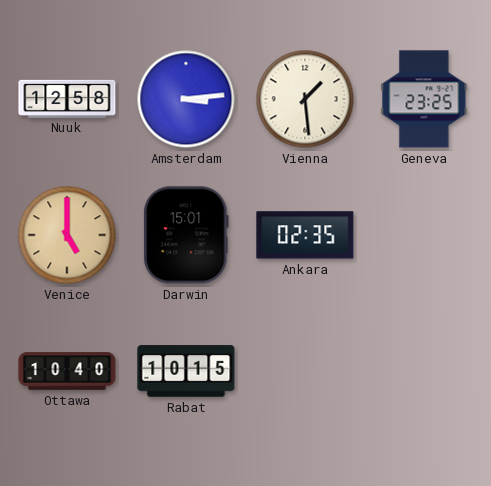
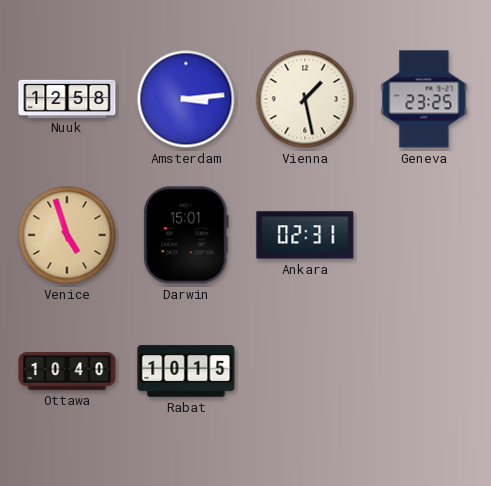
Vienna: 1:29 -> 1:28 (305, 99)
Venice: 5:00 -> 4:57 (67, 235)
Ankara: 02:35 -> 02:31 (305, 235)
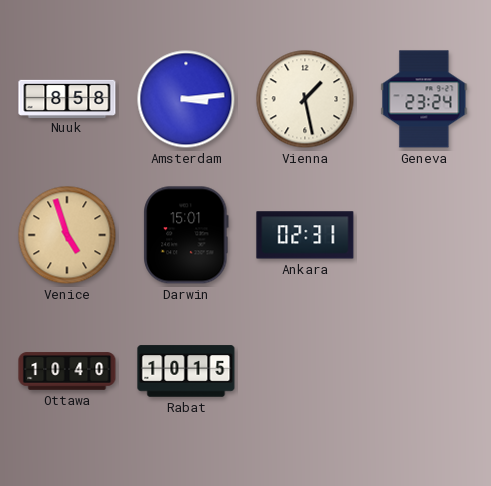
Nuuk: 12:58 -> 8:58 (67, 98)
Geneva: 23:25 -> 23:24 (424, 99)
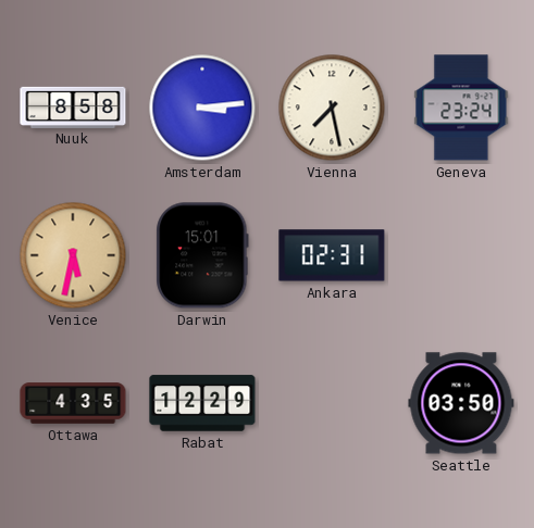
Vienna: 1:28 -> 7:28 (332, 108)
Venice: 4:57 -> 5:32 (73, 255)
Ottawa: 10:40 -> 4:35 (73, 403)
Rabat: 10:15 -> 12:29 (202, 403)
Seattle: none -> 03:50 (461, 403)
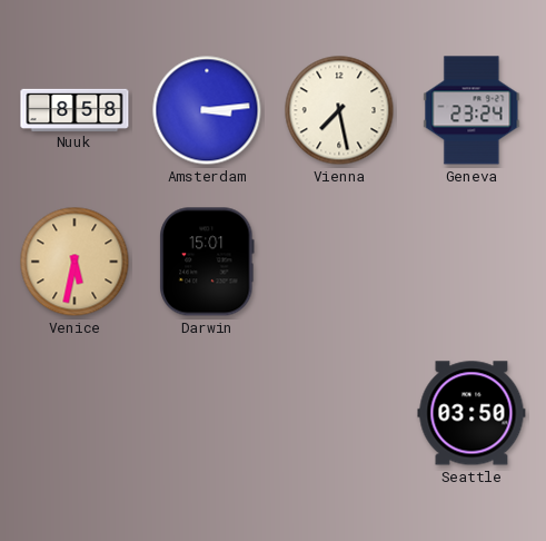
Ankara: 02:31 -> none (332, 255)
Ottawa: 4:35 -> none (73, 403)
Rabat: 12:29 -> none (202, 403)
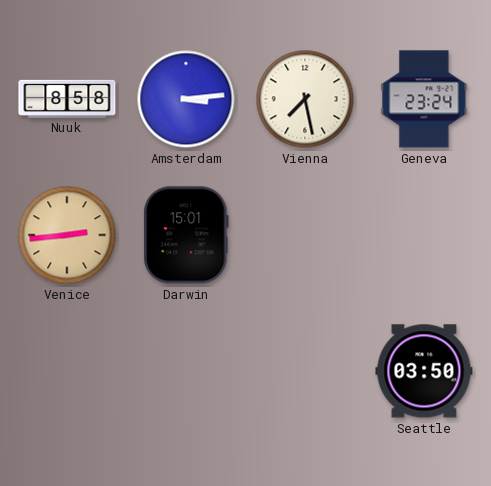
Venice: 5:32 -> 2:44 (67, 235)
